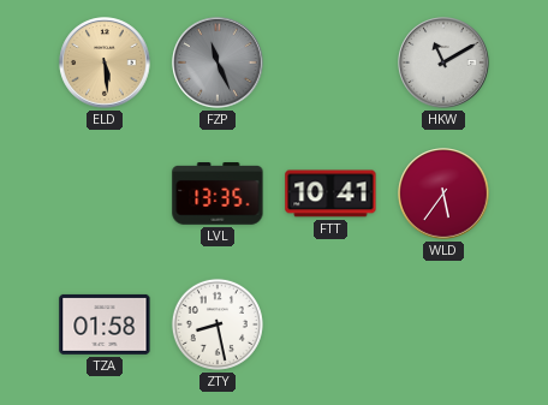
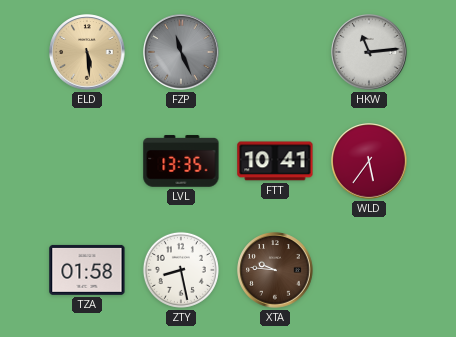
HKW: 11:10 -> 11:14 (369, 52)
XTA: none -> 9:46 (275, 270)
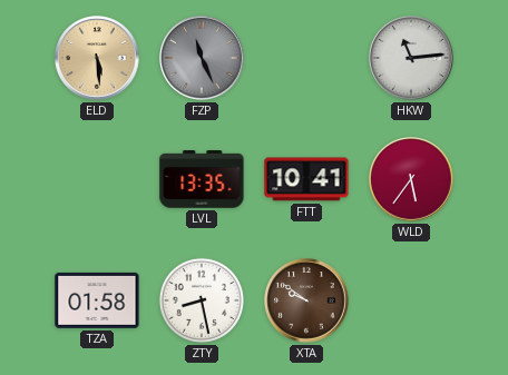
XTA: 9:46 -> 9:51 (306, 300)
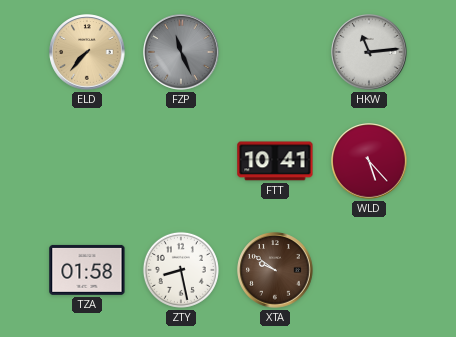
ELD: 5:29 -> 7:37 (87, 52)
LVL: 13:35 -> none (202, 179)
WLD: 5:36 -> 5:23 (369, 161)
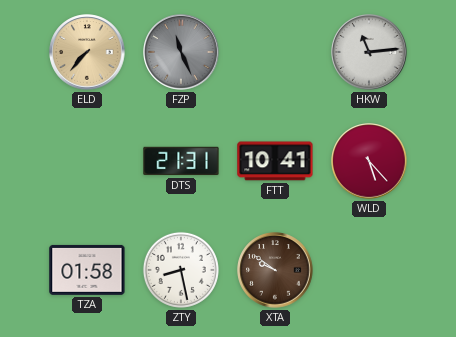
DTS: none -> 21:31 (181, 161)
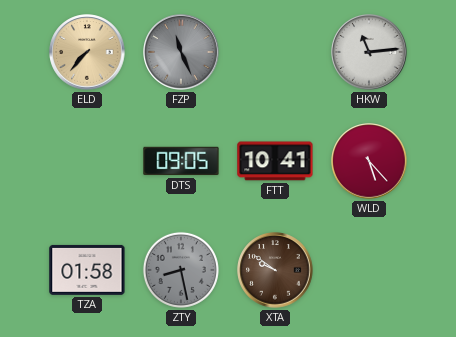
DTS: 21:31 -> 09:05 (181, 161)
ZTY dial: white -> grey (181, 270)
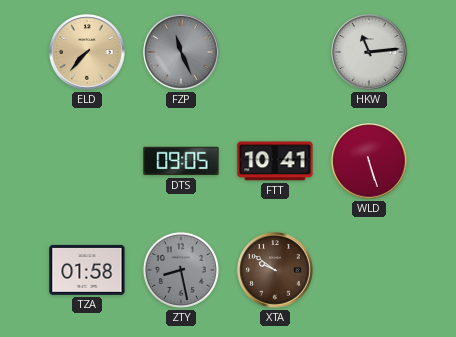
WLD: 5:23 -> 5:27 (369, 161)
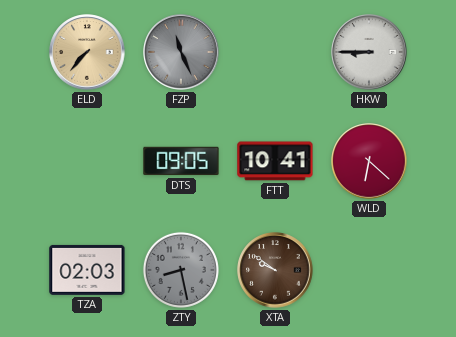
HKW: 11:14 -> 8:45 (369, 52)
WLD: 5:27 -> 6:22 (369, 161)
TZA: 01:58 -> 02:03 (87, 270)
